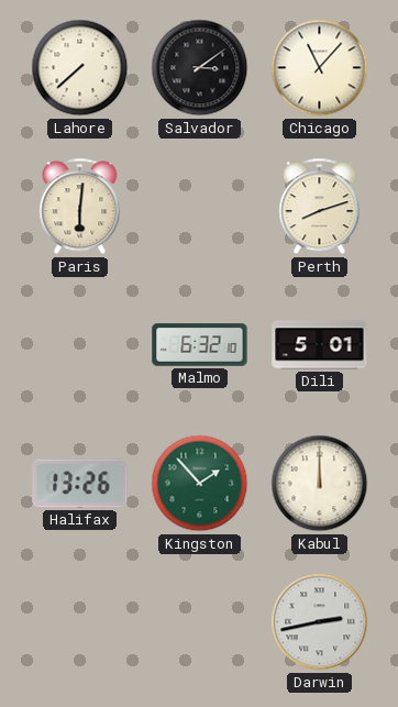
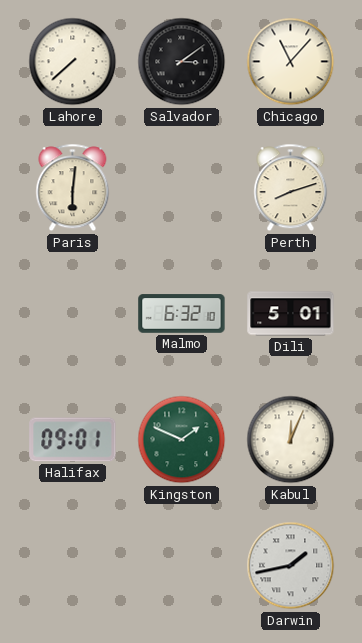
Halifax: 13:26 -> 09:01 (73, 440)
Kingston: 1:53 -> 1:49 (182, 440)
Kabul: 12:00 -> 12:04 (291, 440)
Darwin: 2:43 -> 1:43 (291, 566)
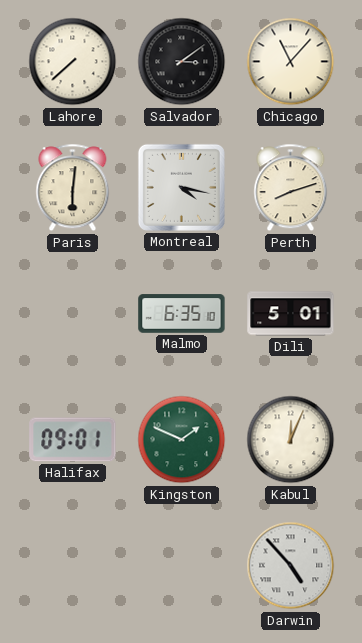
Montreal: none -> 4:17 (181, 187)
Malmo: 6:32 -> 6:35 (182, 314)
Darwin: 1:43 -> 4:53 (291, 566)
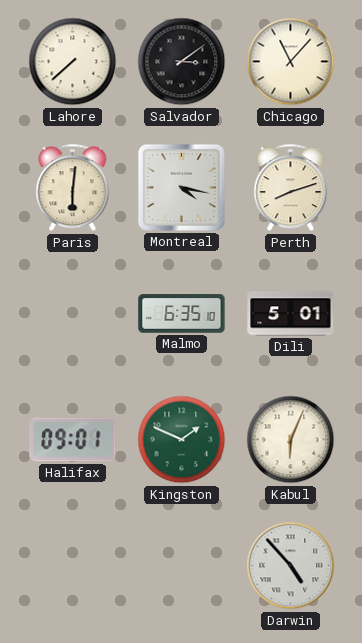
Kabul: 12:04 -> 6:04 (291, 440)
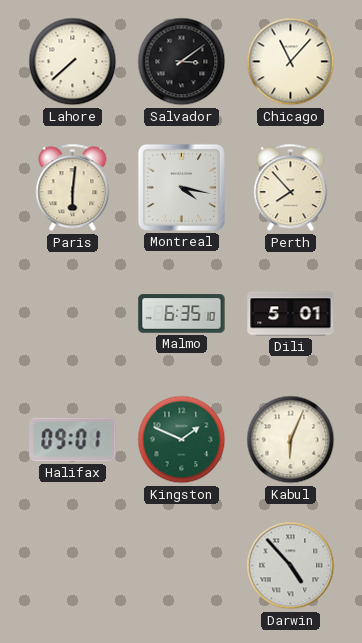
Perth: 8:12 -> 7:53 (291, 188)
